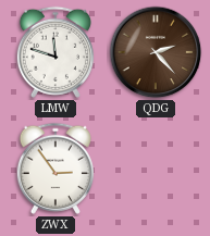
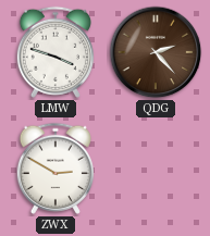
LMW: 11:48 -> 3:48 (55, 52)
ZWX: 2:54 -> 2:50 (55, 169)
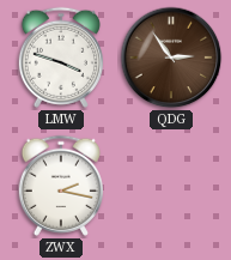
QDG: 2:23 -> 2:54 (171, 58)
ZWX: 2:50 -> 2:17 (61, 186)
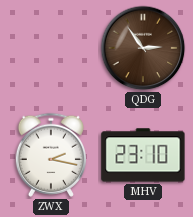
LMW: 3:48 -> none (61, 58)
MHV: none -> 23:10 (143, 155)
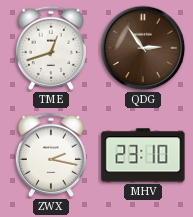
TME: none -> 12:42 (51, 48)
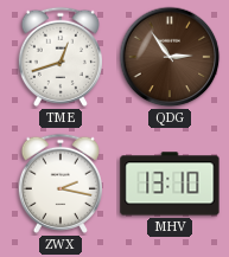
MHV: 23:10 -> 13:10 (170, 184)
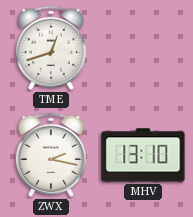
QDG: 2:54 -> none (170, 57)
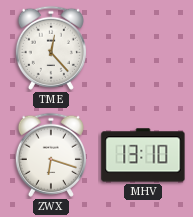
TME: 12:42 -> 12:23 (51, 48)
ZWX: 2:17 -> 6:18 (51, 155)
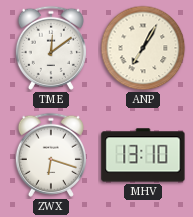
TME: 12:23 -> 12:09 (51, 48)
ANP: none -> 7:05 (143, 48)
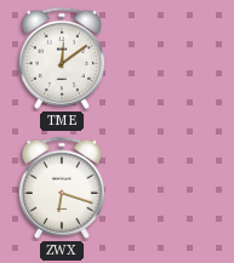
ANP: 7:05 -> none (143, 48)
MHV: 13:10 -> none (143, 155)
